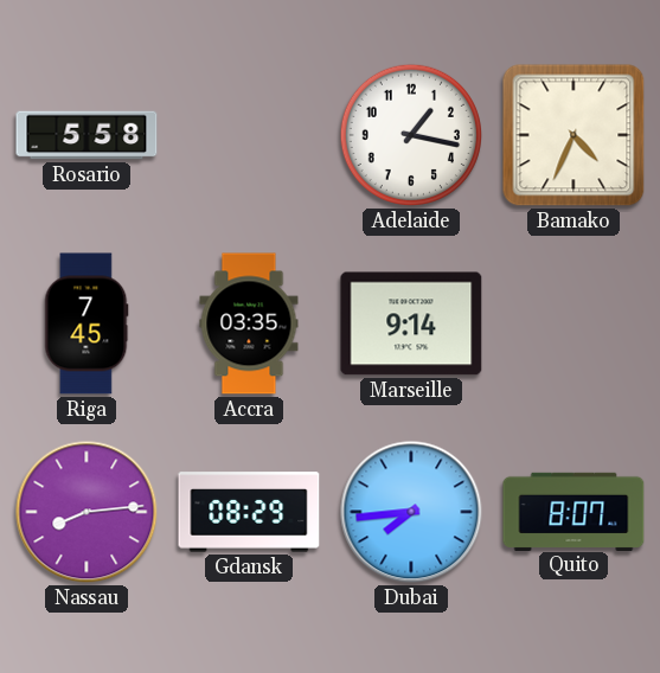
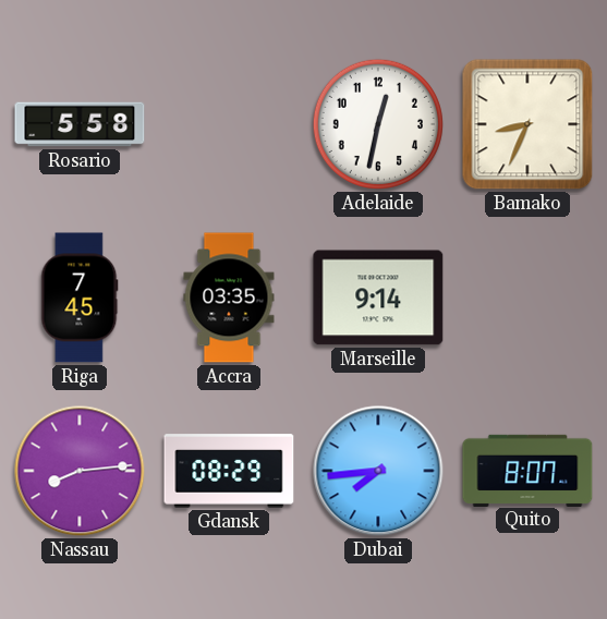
Adelaide: 1:17 -> 12:32 (378, 124)
Bamako: 4:34 -> 8:34 (527, 124)
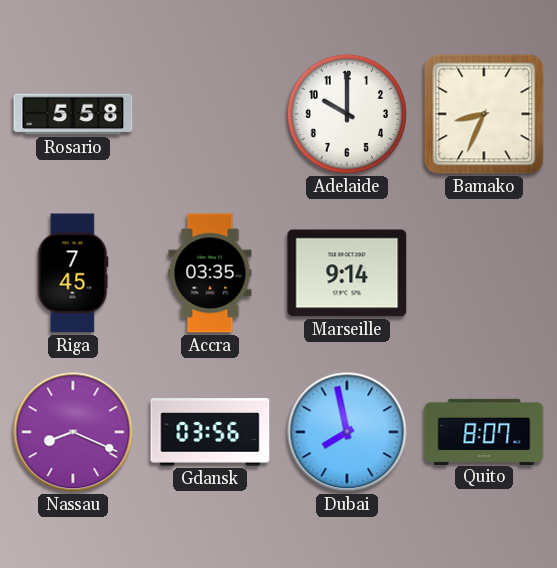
Adelaide: 12:32 -> 10:00 (347, 114)
Nassau: 8:14 -> 8:19 (73, 432)
Gdansk: 08:29 -> 03:56 (210, 432)
Dubai: 7:44 -> 7:58 (347, 432)
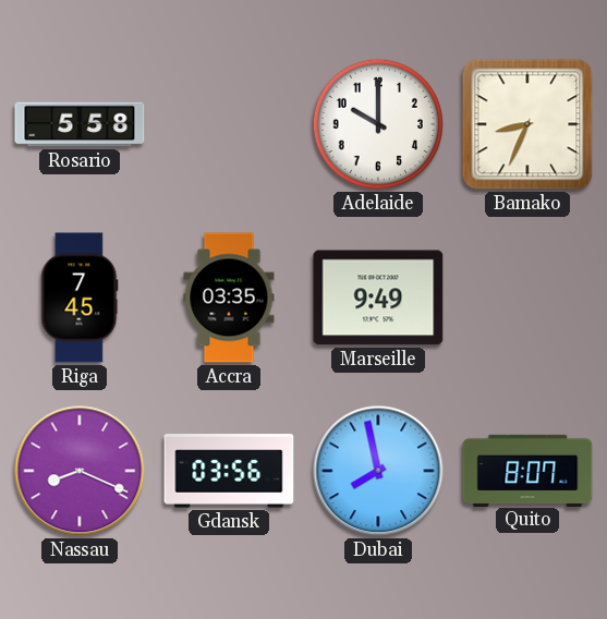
Marseille: 9:14 -> 9:49 (378, 298)
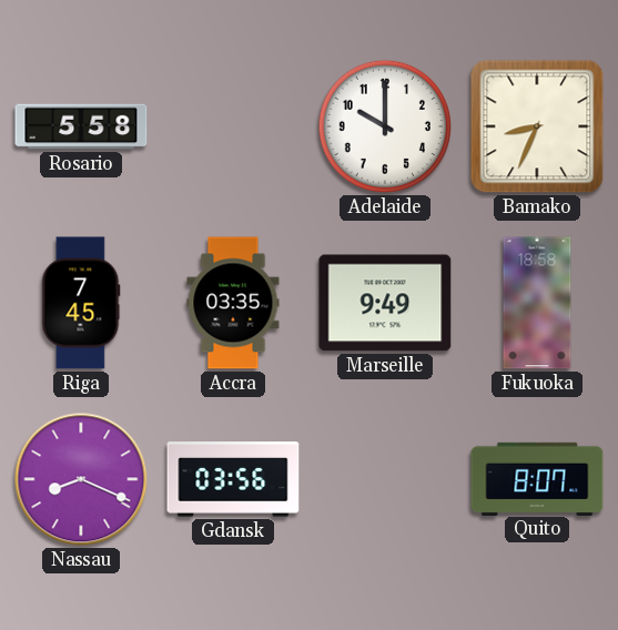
Fukuoka: none -> 18:58 (537, 303)
Dubai: 7:58 -> none (378, 471)
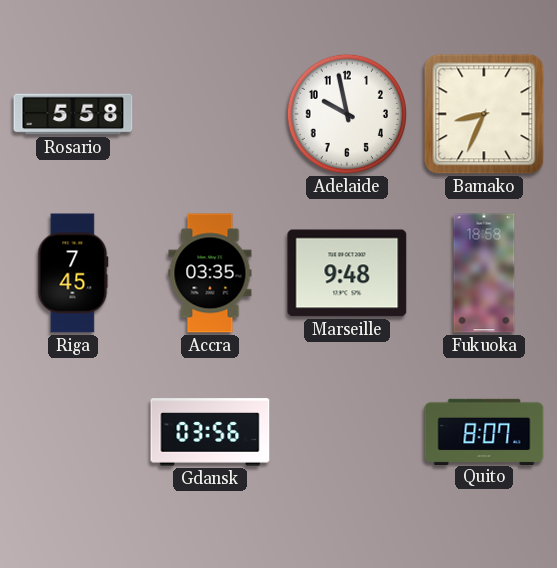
Adelaide: 10:00 -> 9:58 (347, 114)
Marseille: 9:49 -> 9:48 (347, 273)
Nassau: 8:19 -> none (81, 479)
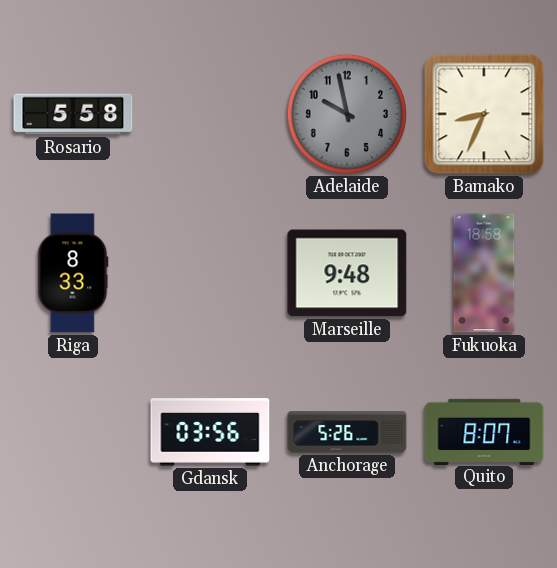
Adelaide dial: white -> grey (347, 114)
Riga: 7:45 -> 8:33 (73, 273)
Accra: 03:35 -> none (210, 273)
Anchorage: none -> 5:26 (347, 432)
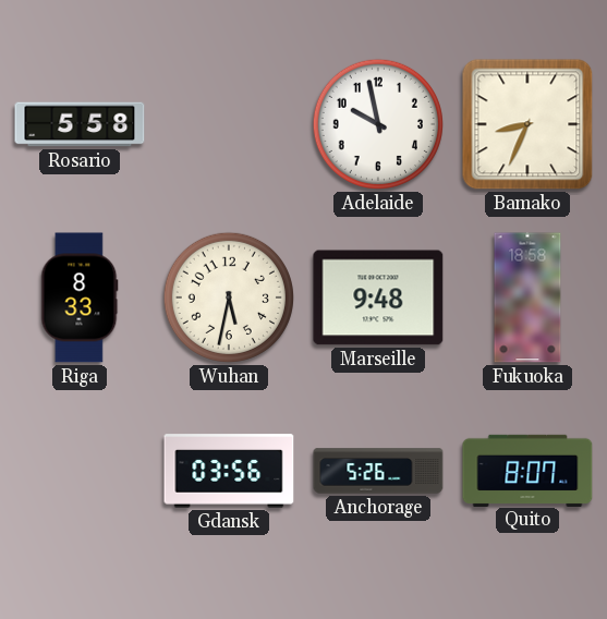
Adelaide dial: grey -> white (378, 124)
Wuhan: none -> 5:32 (229, 298)
